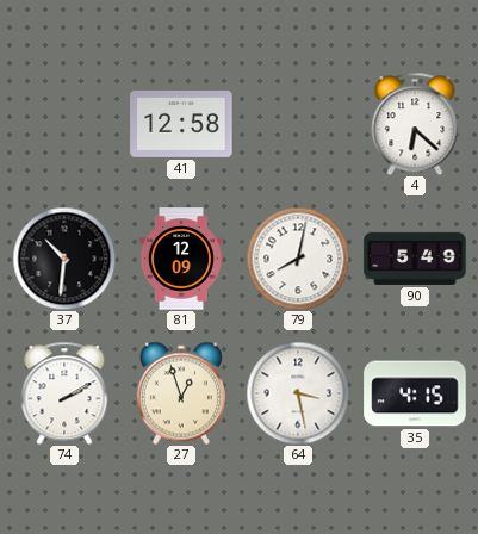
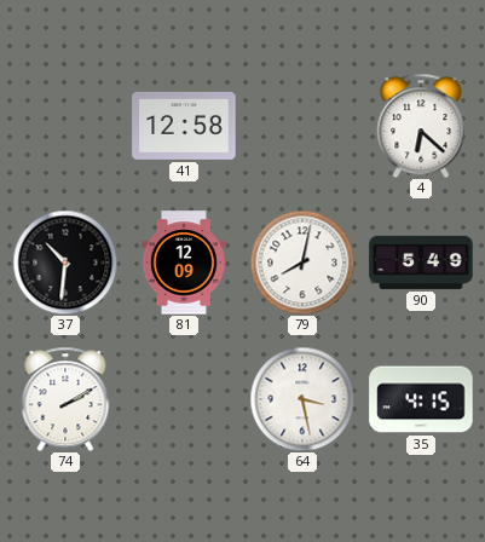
27: 12:57 -> none (181, 393)
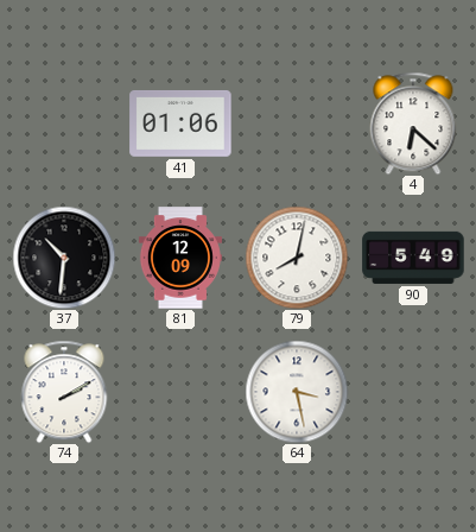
41: 12:58 -> 01:06 (180, 123)
35: 4:15 -> none (421, 399)
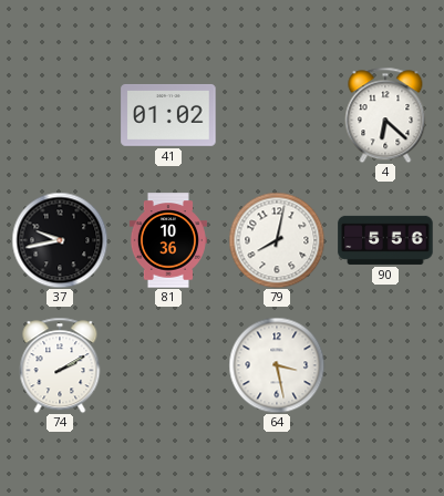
41: 01:06 -> 01:02 (168, 115)
37: 10:31 -> 9:43 (60, 240)
81: 12:09 -> 10:36 (168, 240)
90: 5:49 -> 5:56 (385, 240)
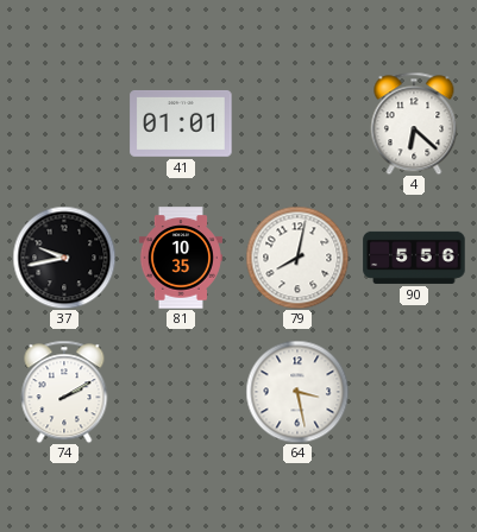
41: 01:02 -> 01:01 (181, 123)
81: 10:36 -> 10:35 (181, 258)
